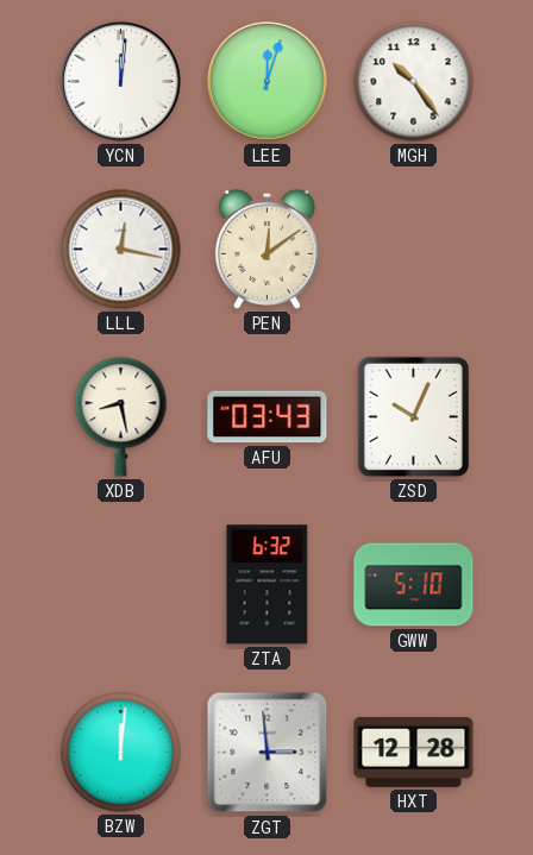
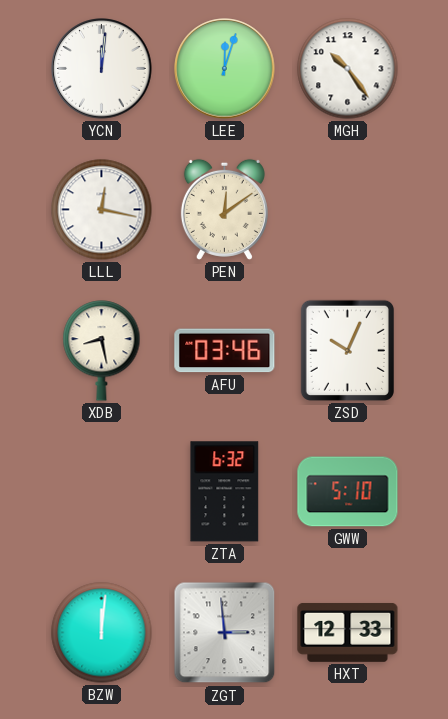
AFU: 03:43 -> 03:46 (225, 351)
HXT: 12:28 -> 12:33 (348, 633)
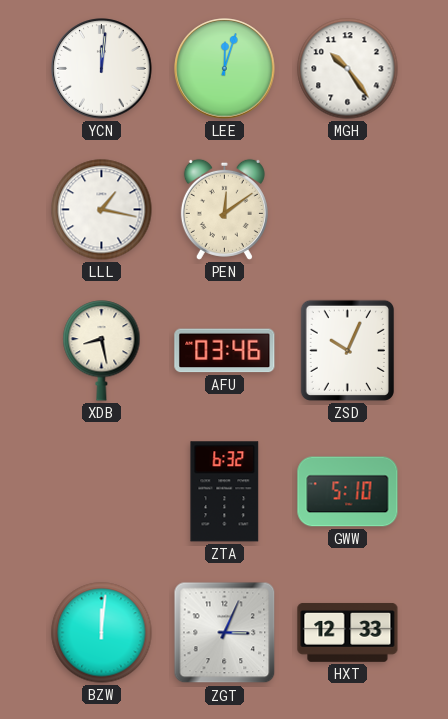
LLL: 12:17 -> 1:17 (102, 210)
ZGT: 2:59 -> 3:04 (225, 633)
